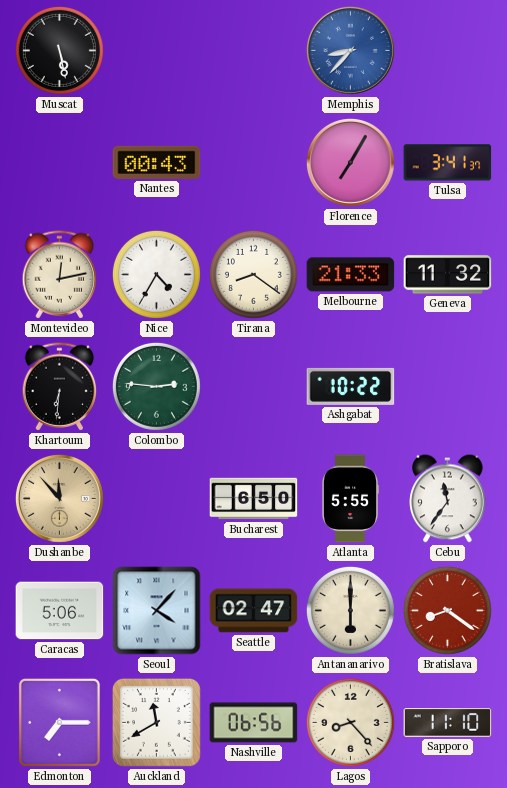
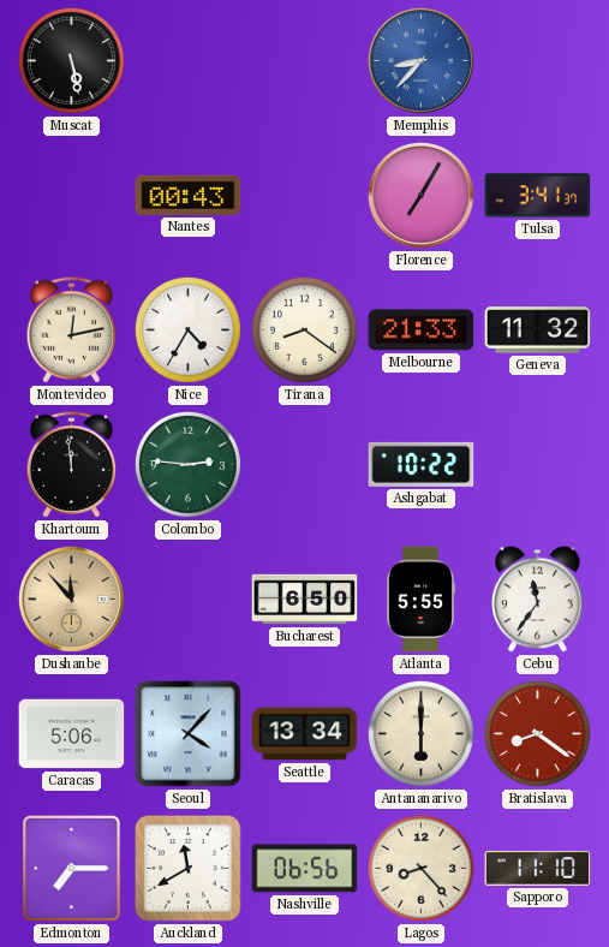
Khartoum: 6:31 -> 11:59 (72, 465)
Seattle: 02:47 -> 13:34 (305, 734)
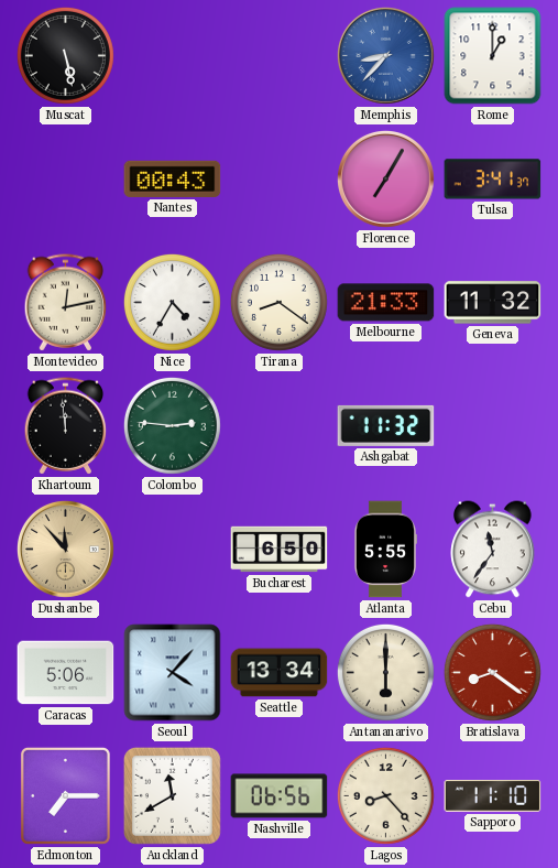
Rome: none -> 1:00 (493, 56)
Ashgabat: 10:22 -> 11:32 (386, 425)
